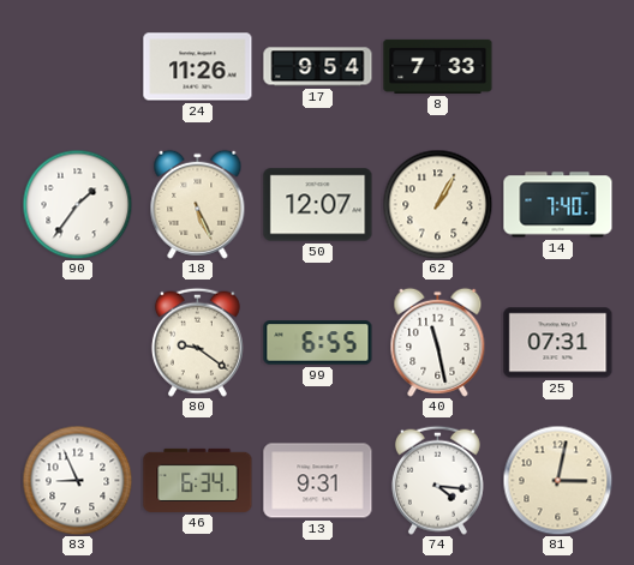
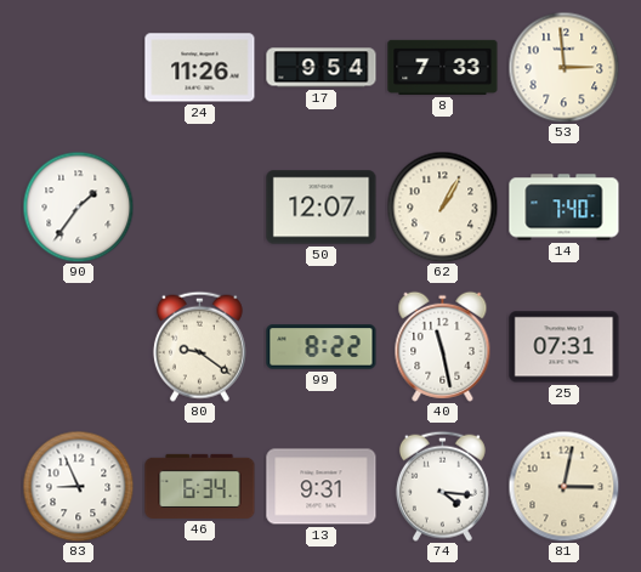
53: none -> 2:59 (563, 67)
18: 5:26 -> none (198, 204)
99: 6:55 -> 8:22 (322, 347)
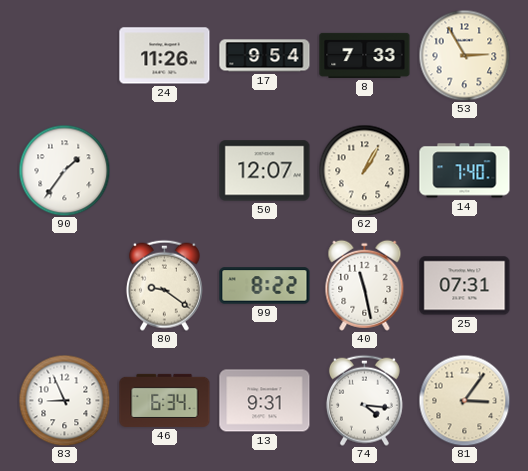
53: 2:59 -> 2:55 (464, 55)
81: 3:02 -> 3:06 (464, 400)
